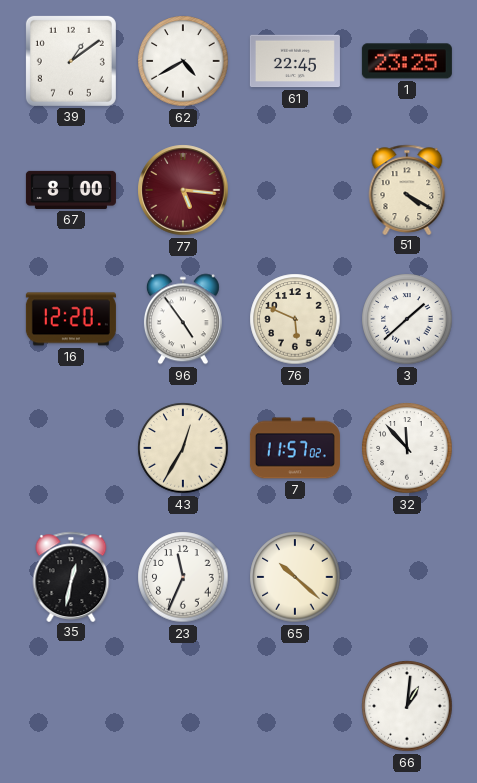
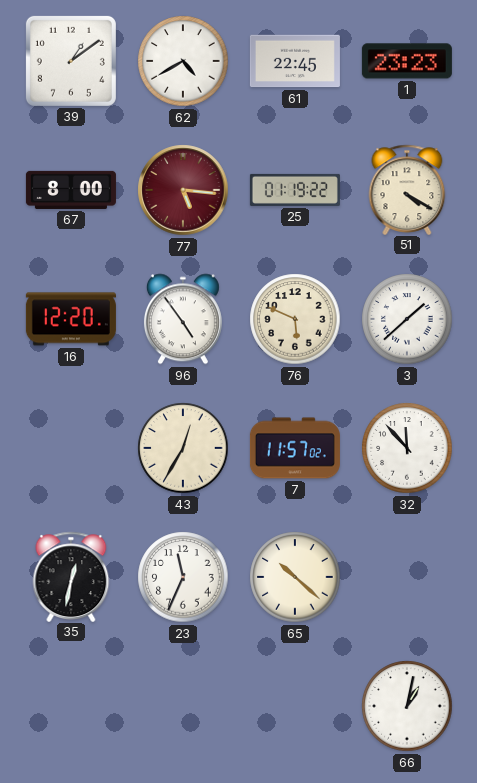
1: 23:25 -> 23:23 (407, 61)
25: none -> 01:19 (295, 190)
66: 1:01 -> 1:02 (407, 706)
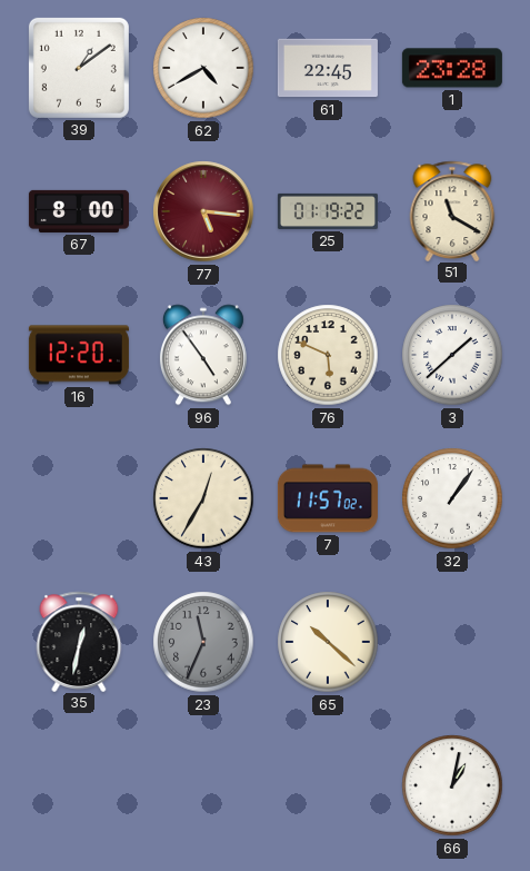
1: 23:23 -> 23:28 (452, 68)
51: 4:20 -> 11:20 (452, 210)
32: 11:53 -> 1:06 (452, 498)
23 dial: white -> grey (203, 642)
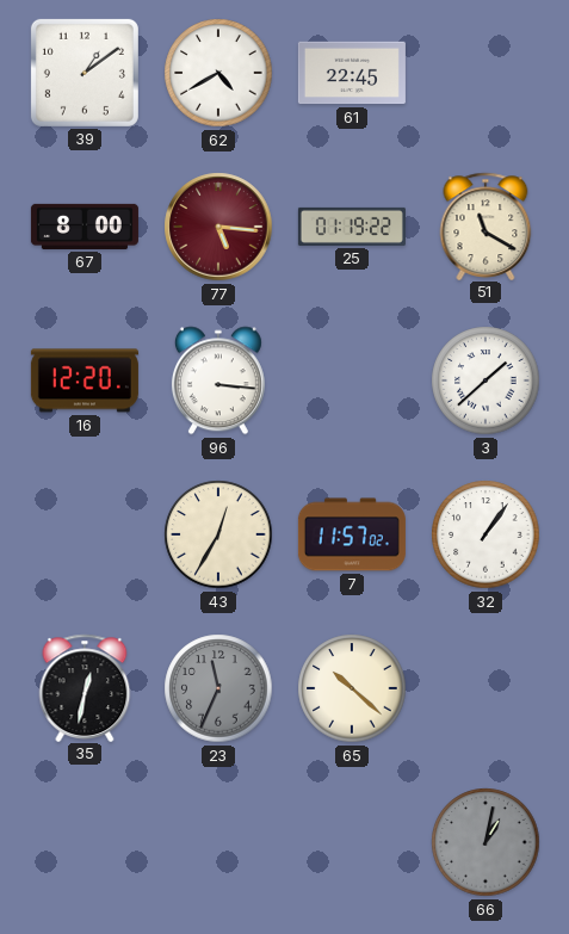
1: 23:28 -> none (452, 68)
96: 4:54 -> 3:16 (218, 381)
76: 5:49 -> none (328, 355)
66 dial: white -> grey (485, 842)
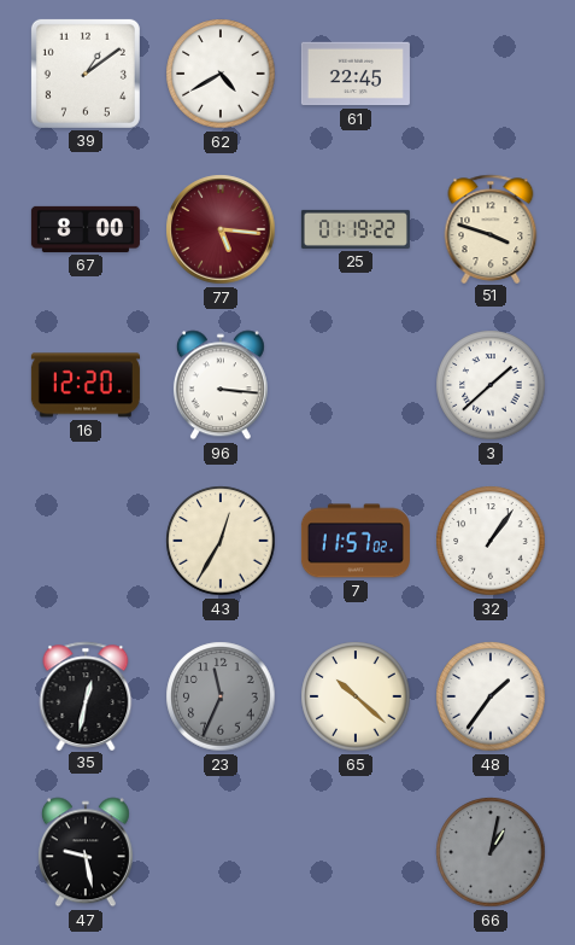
51: 11:20 -> 3:48 (491, 228)
48: none -> 1:36 (491, 696)
47: none -> 9:28 (86, 852)
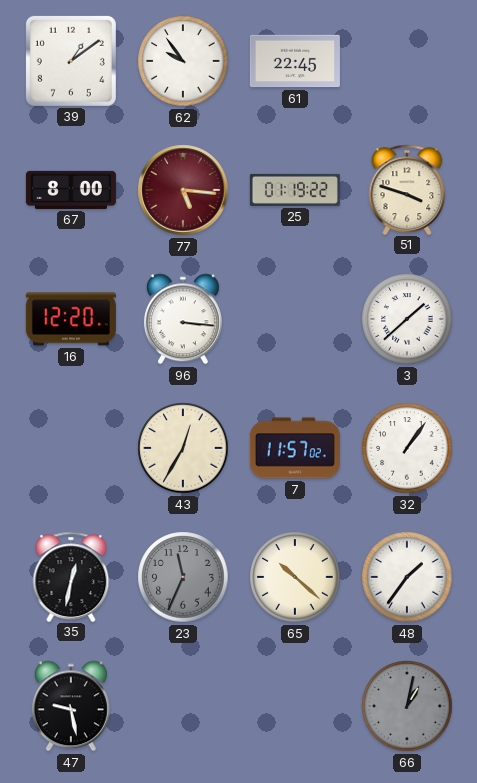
62: 4:40 -> 9:54 (183, 61)
